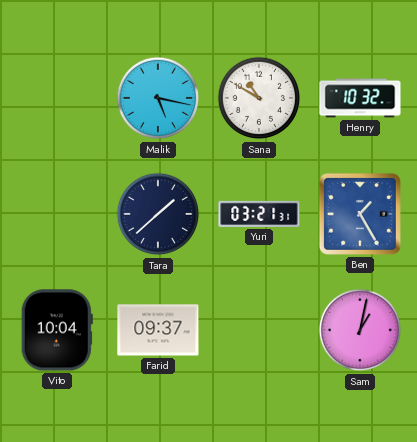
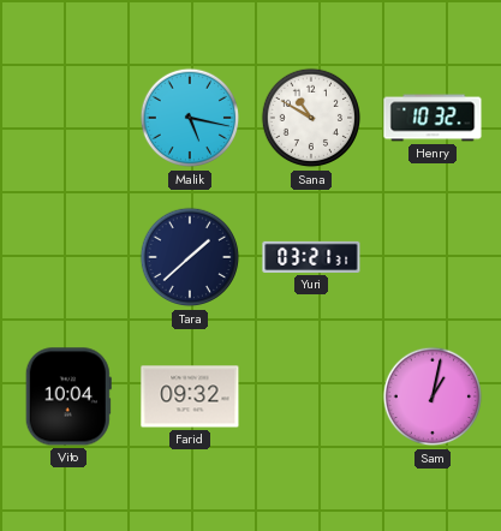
Ben: 1:25 -> none (360, 214)
Farid: 09:37 -> 09:32 (190, 396)
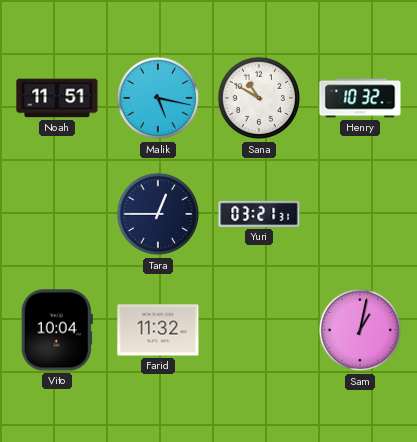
Noah: none -> 11:51 (57, 98)
Tara: 1:38 -> 12:45 (158, 214)
Farid: 09:32 -> 11:32 (158, 330)
